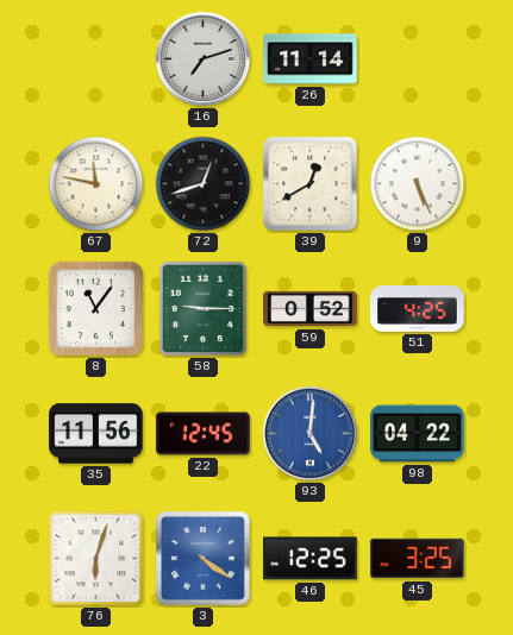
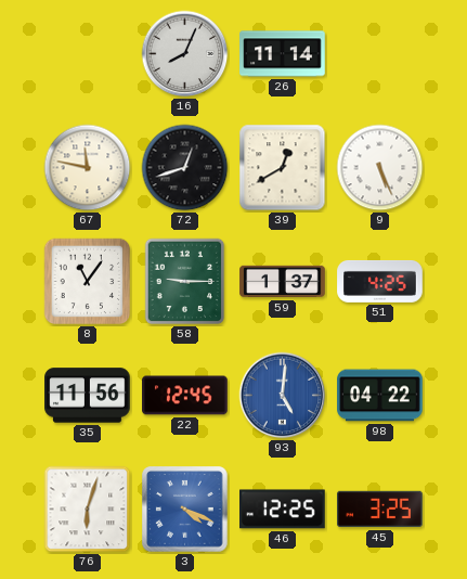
16: 7:12 -> 8:04 (185, 54)
59: 0:52 -> 1:37 (283, 282)
3: 4:21 -> 4:19 (185, 510)
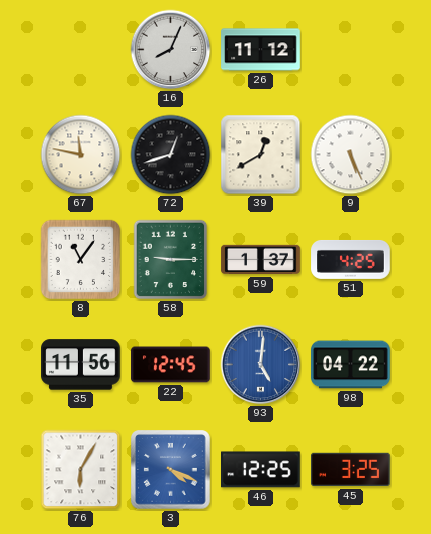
26: 11:14 -> 11:12 (261, 50)
76: 6:03 -> 6:05 (81, 470)
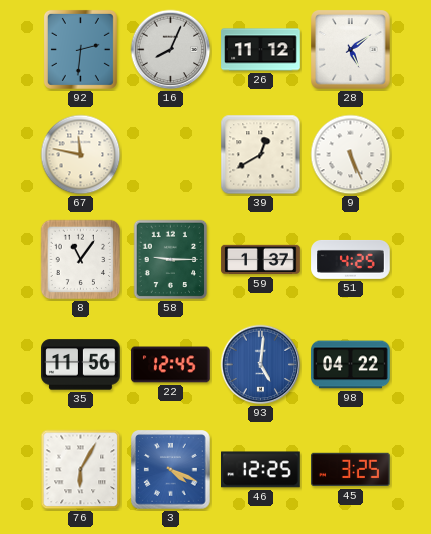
92: none -> 2:31 (80, 49)
28: none -> 5:09 (351, 50)
72: 12:42 -> none (171, 155)
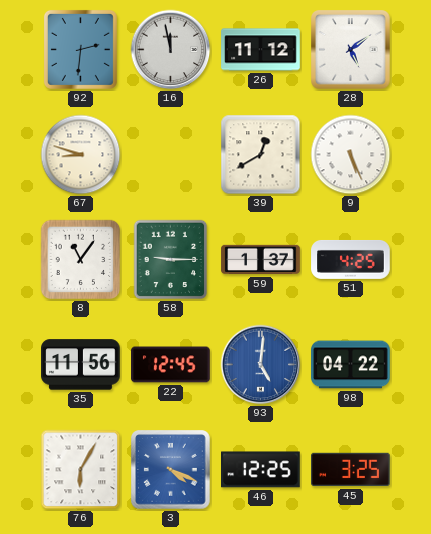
16: 8:04 -> 11:58 (171, 50)
67: 11:47 -> 8:48 (81, 155)
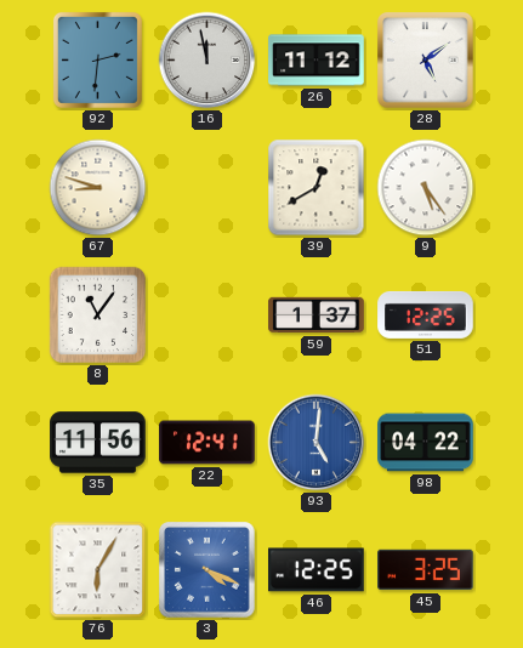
9: 5:26 -> 5:24 (426, 188)
58: 9:15 -> none (171, 260)
51: 4:25 -> 12:25 (426, 314)
22: 12:45 -> 12:41 (208, 443)
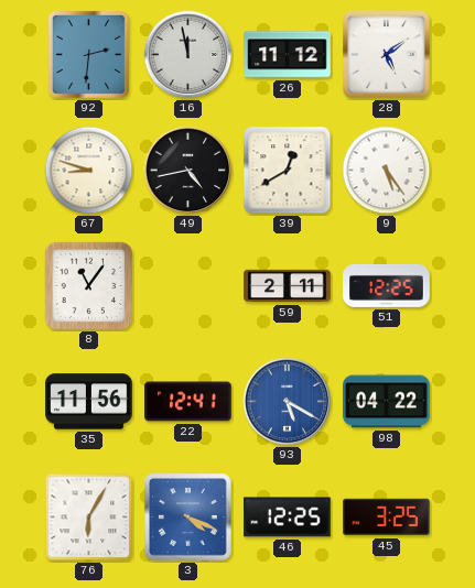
49: none -> 4:43 (188, 171)
59: 1:37 -> 2:11 (288, 286)
93: 5:01 -> 5:20 (288, 402)
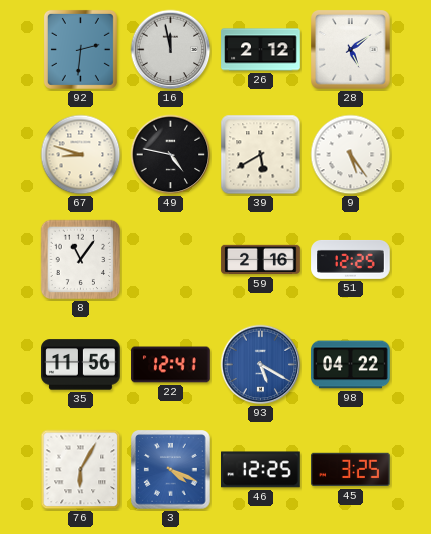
26: 11:12 -> 2:12 (261, 50)
49: 4:43 -> 4:47 (171, 155)
39: 12:40 -> 5:40 (261, 155)
59: 2:11 -> 2:16 (261, 260)
